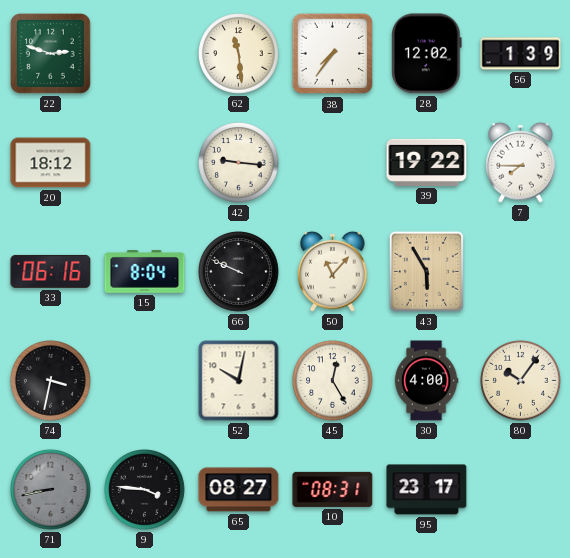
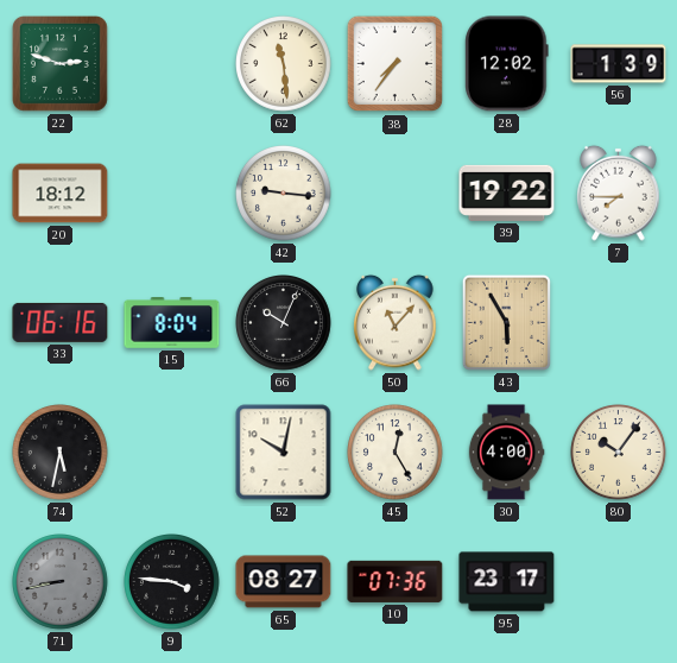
66: 9:49 -> 10:04 (284, 323)
74: 3:32 -> 5:32 (61, 453)
10: 08:31 -> 07:36 (396, 581)
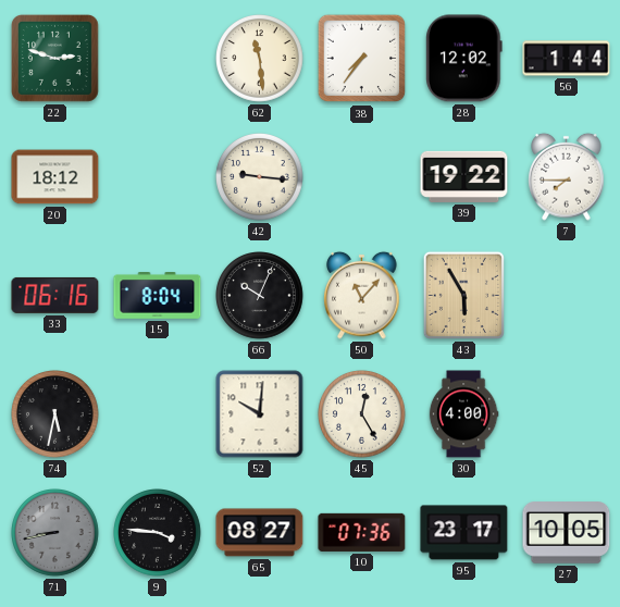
56: 1:39 -> 1:44 (567, 59)
52: 10:02 -> 10:01 (260, 414)
80: 10:06 -> none (619, 453)
27: none -> 10:05 (567, 533)
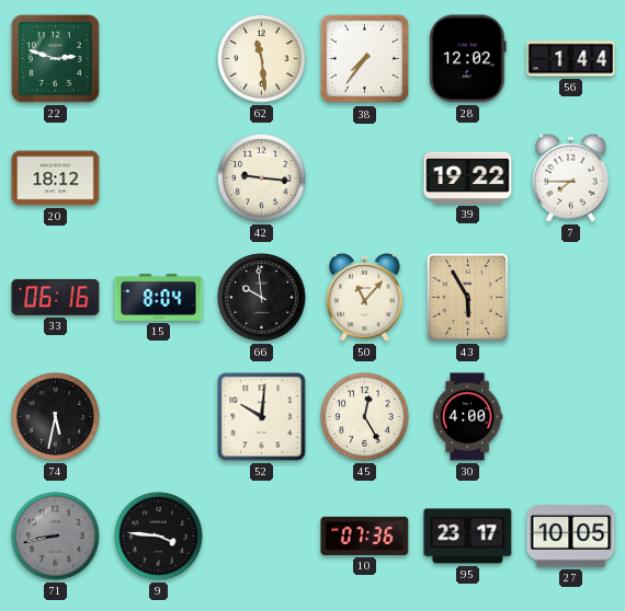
66: 10:04 -> 9:59 (262, 298)
65: 08:27 -> none (260, 533)
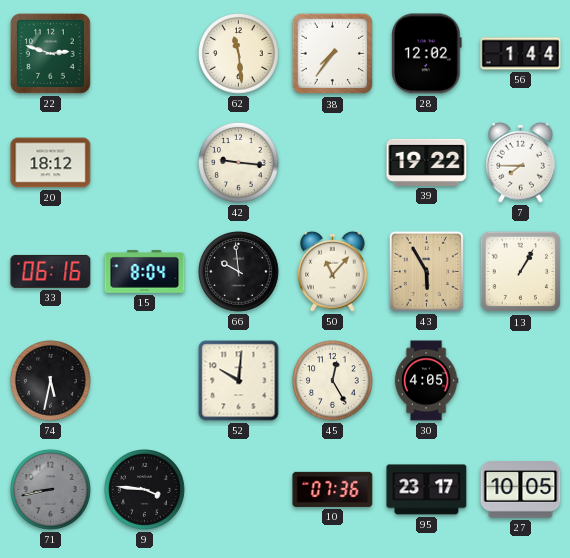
13: none -> 1:05 (521, 272)
30: 4:00 -> 4:05 (426, 381)
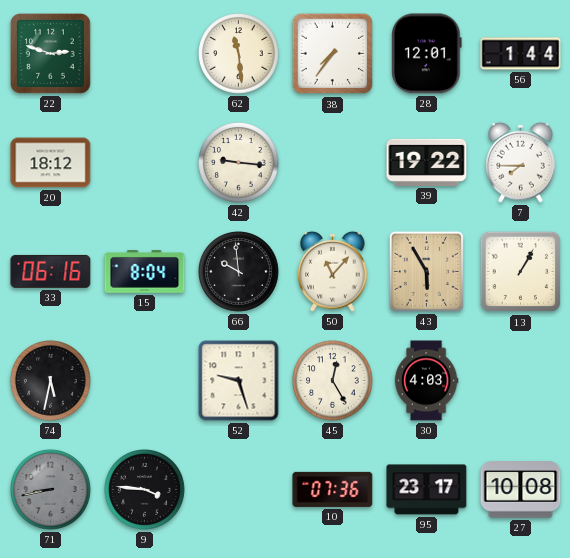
28: 12:02 -> 12:01 (427, 54)
52: 10:01 -> 9:27 (239, 381)
30: 4:05 -> 4:03 (426, 381)
27: 10:05 -> 10:08 (521, 490)
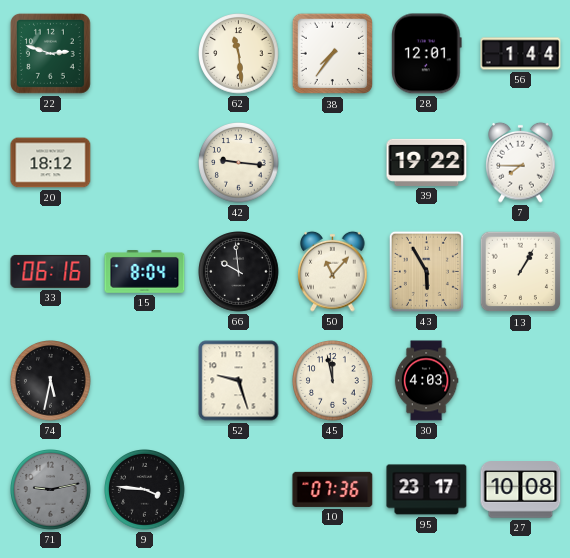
45: 12:25 -> 11:58 (333, 381)
71: 8:43 -> 9:13 (51, 490)
